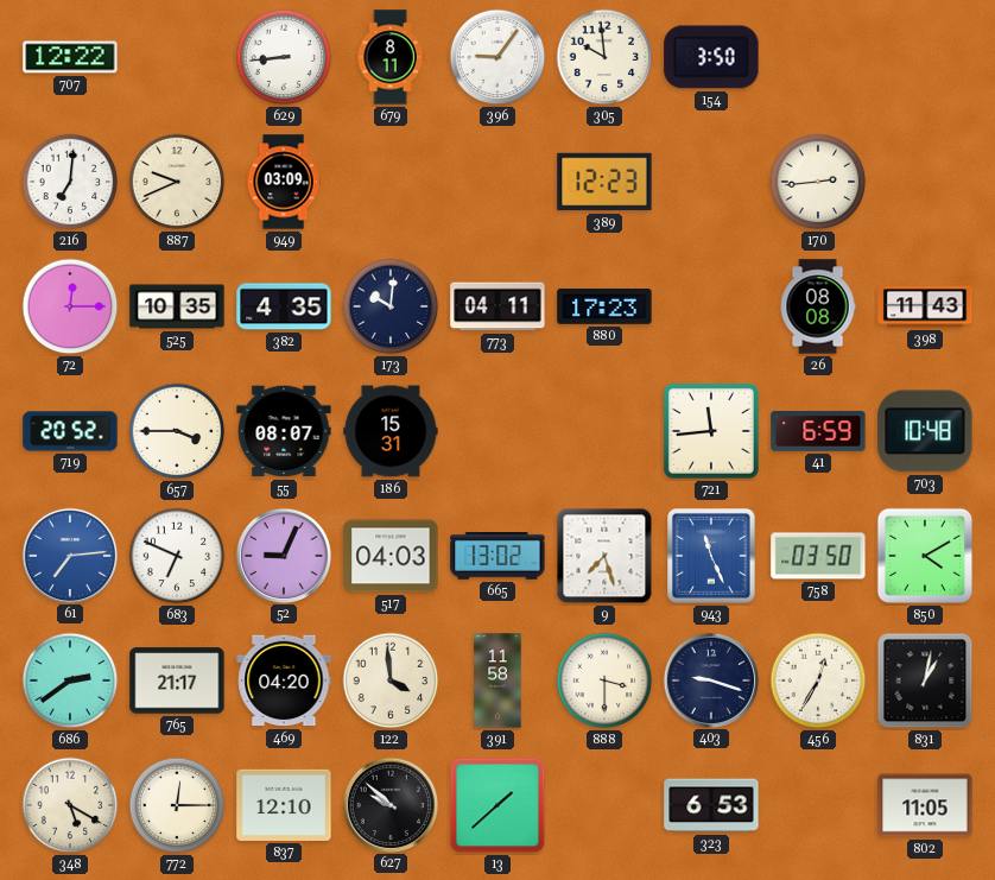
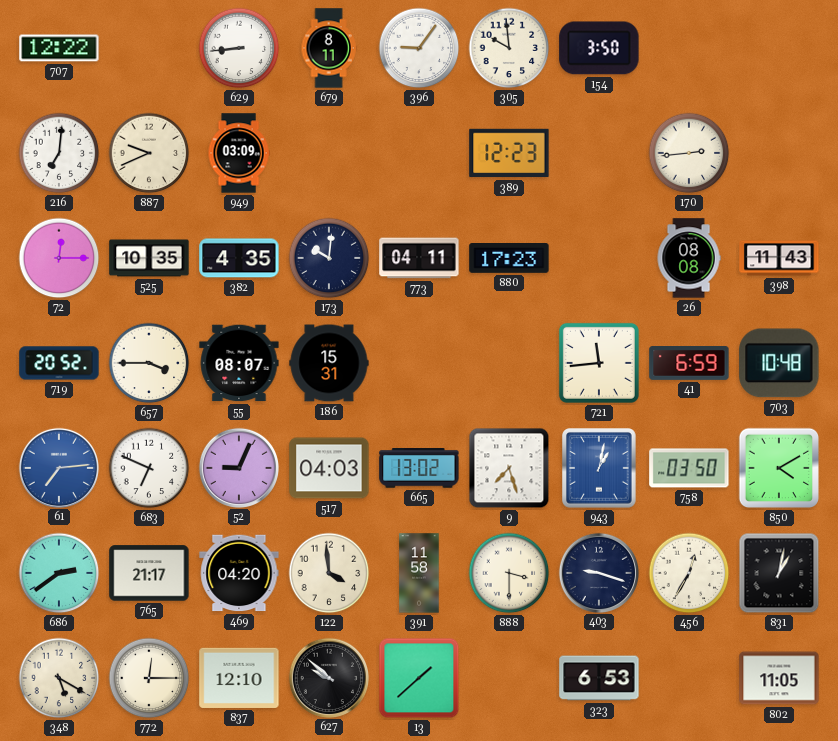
943: 11:26 -> 1:02 (600, 468)
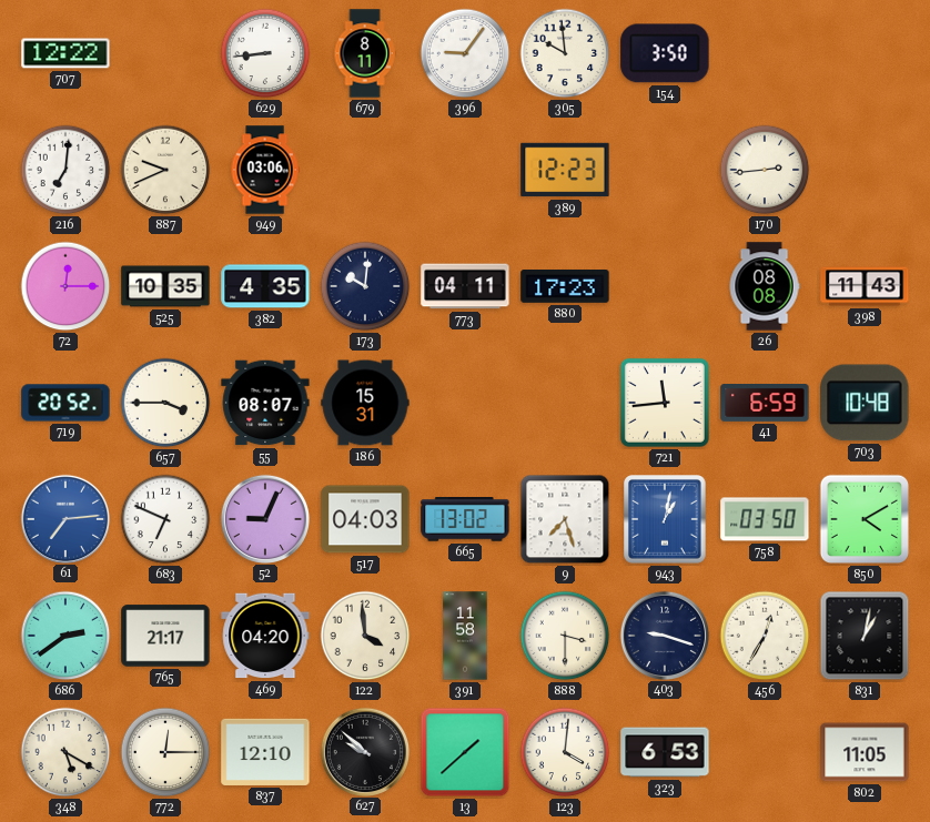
949: 03:09 -> 03:06 (265, 170)
123: none -> 4:01 (565, 752)
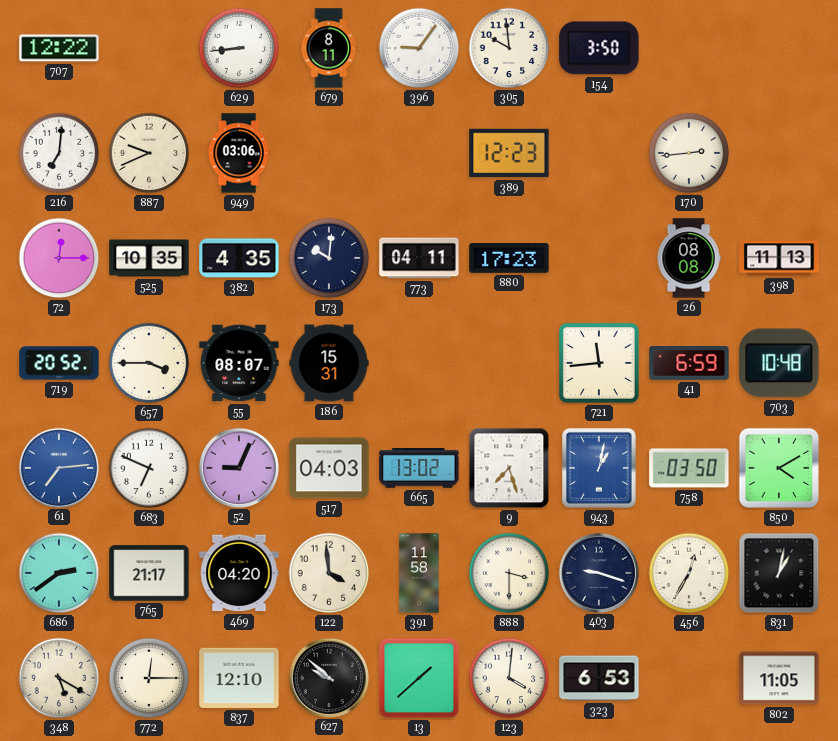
398: 11:43 -> 11:13 (779, 258)
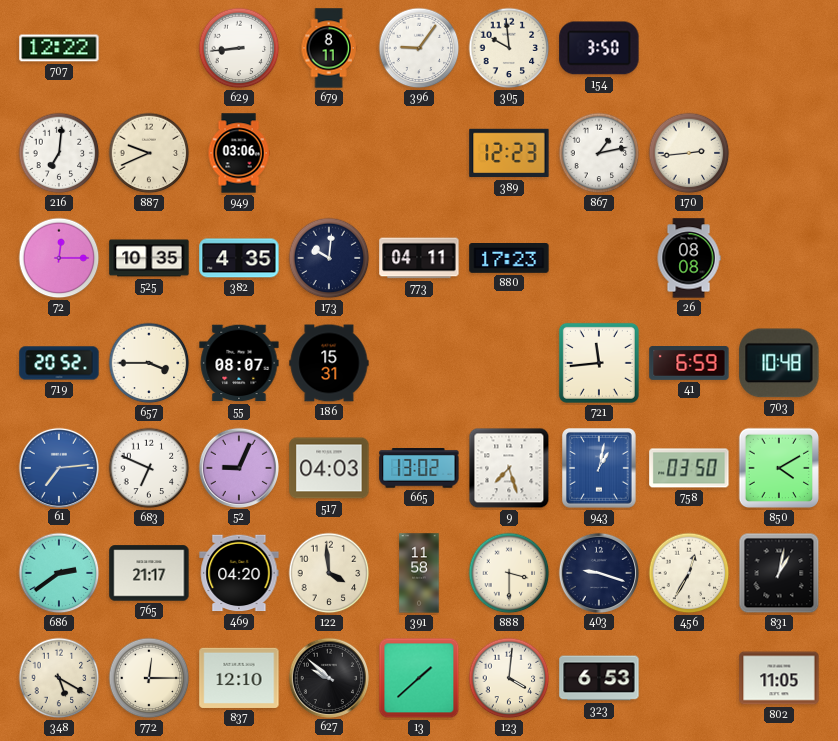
867: none -> 1:13 (599, 153)
398: 11:13 -> none (779, 258)
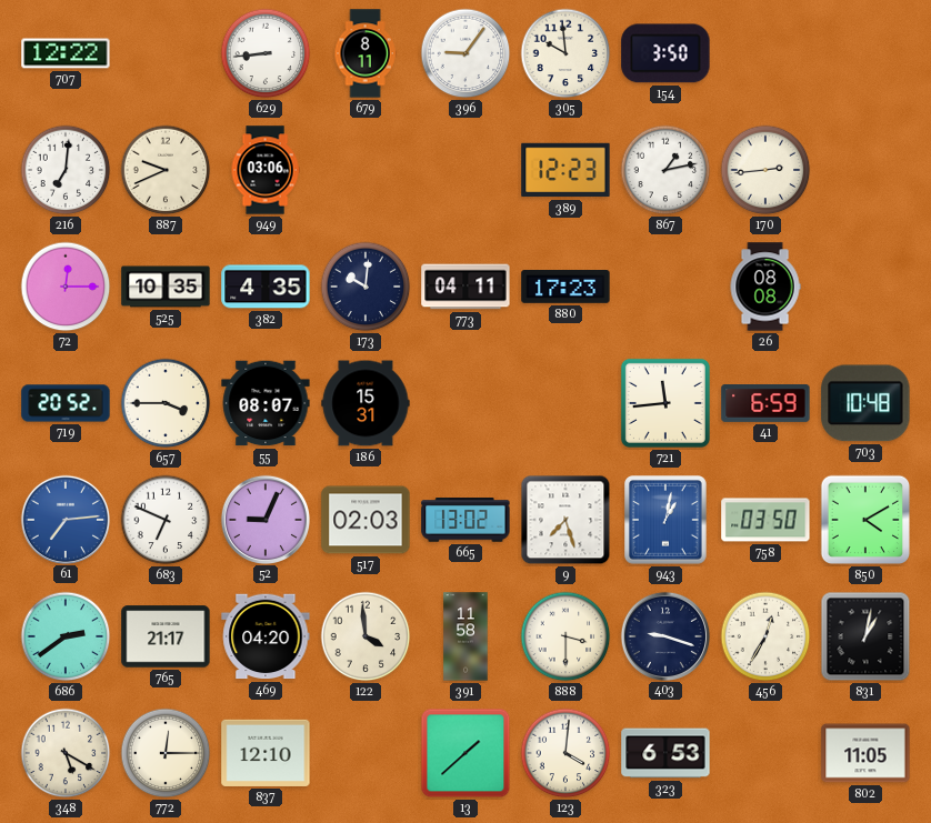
517: 04:03 -> 02:03 (366, 520)
627: 9:52 -> none (328, 677)
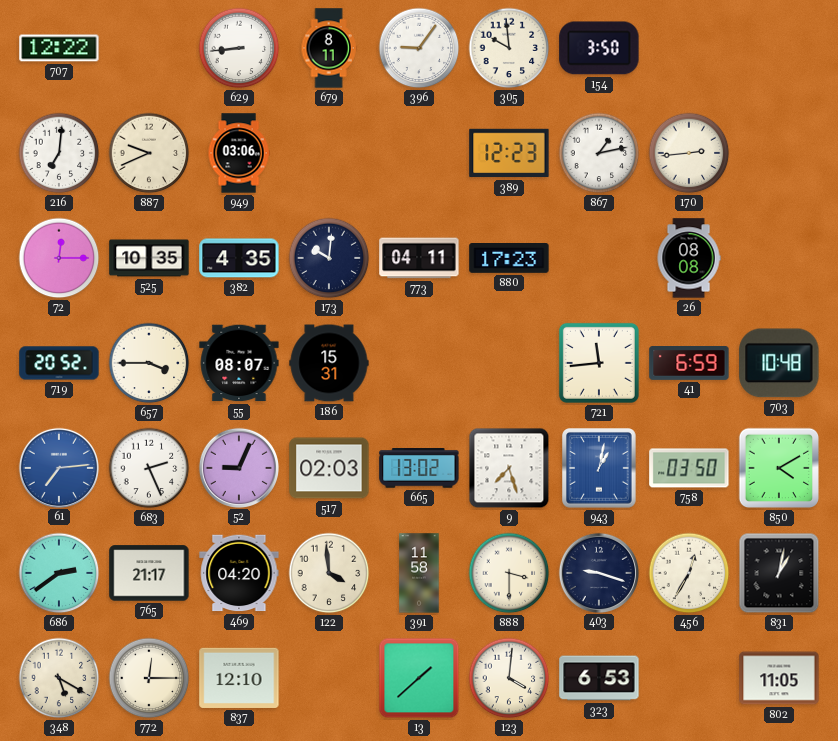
683: 6:49 -> 2:26 (149, 468)
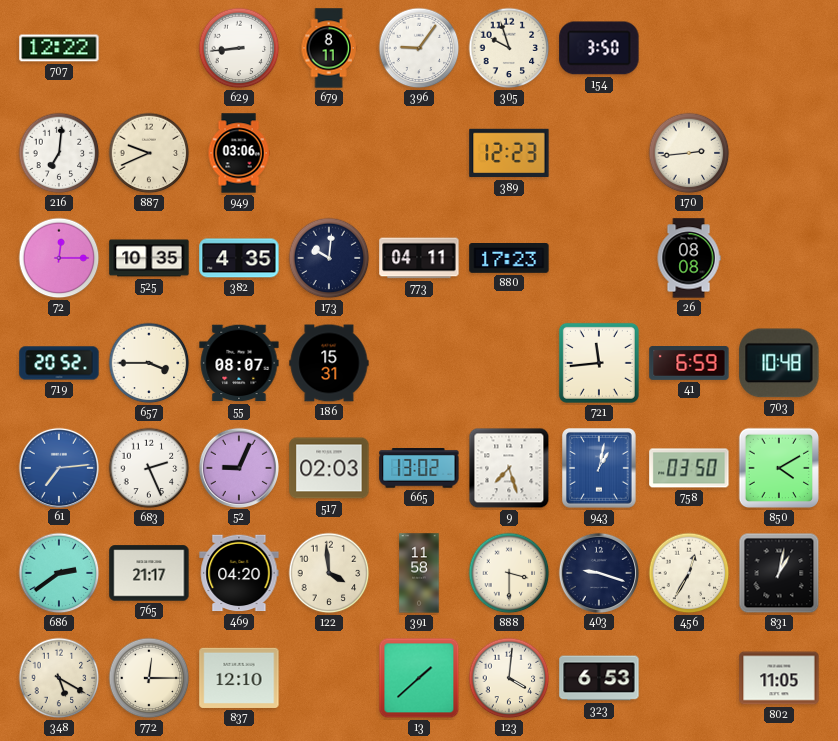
305: 9:59 -> 9:57 (509, 48)
867: 1:13 -> none (599, 153)
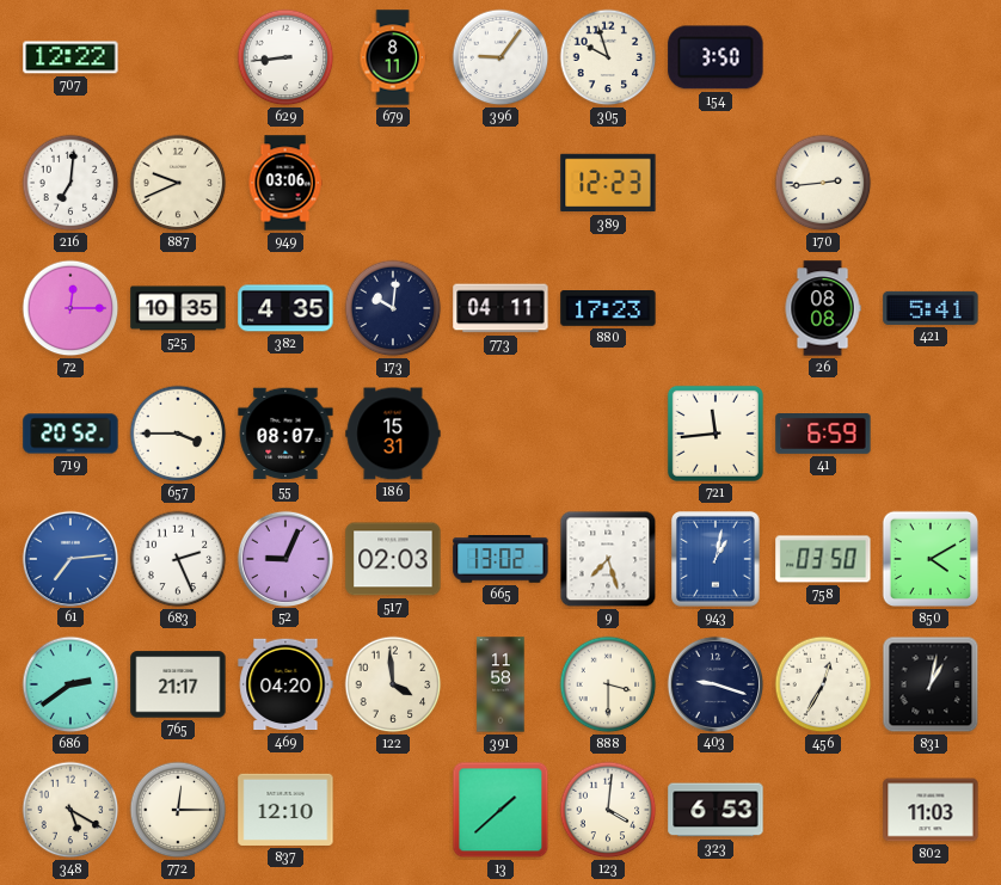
421: none -> 5:41 (931, 308)
703: 10:48 -> none (779, 363)
802: 11:05 -> 11:03 (931, 810)
